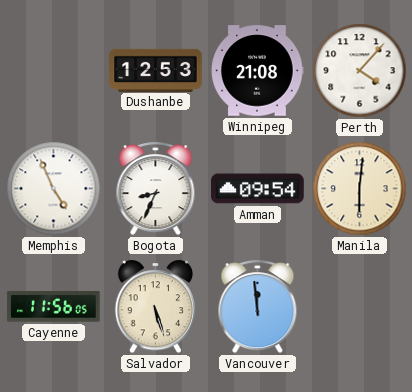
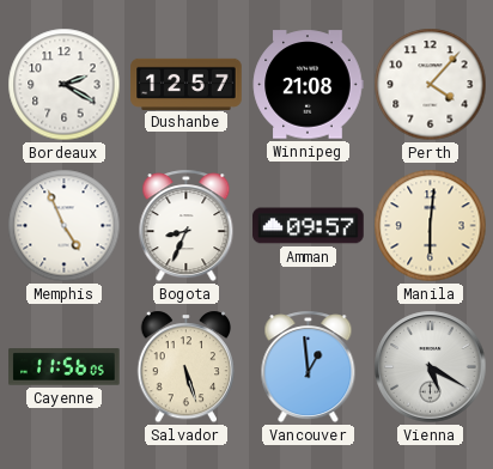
Bordeaux: none -> 2:20 (65, 85)
Dushanbe: 12:53 -> 12:57 (187, 84)
Amman: 09:54 -> 09:57 (309, 226)
Vancouver: 11:59 -> 12:59 (309, 367)
Vienna: none -> 5:20 (431, 367)
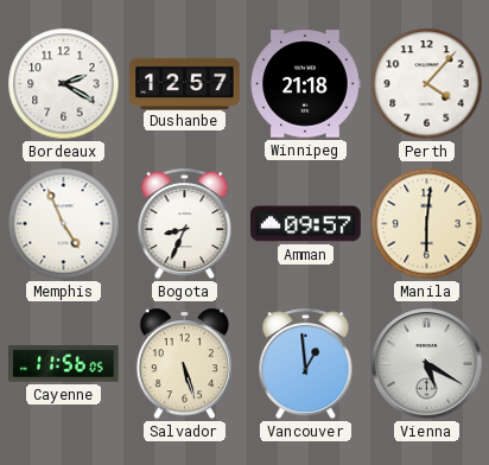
Winnipeg: 21:08 -> 21:18 (305, 84)
